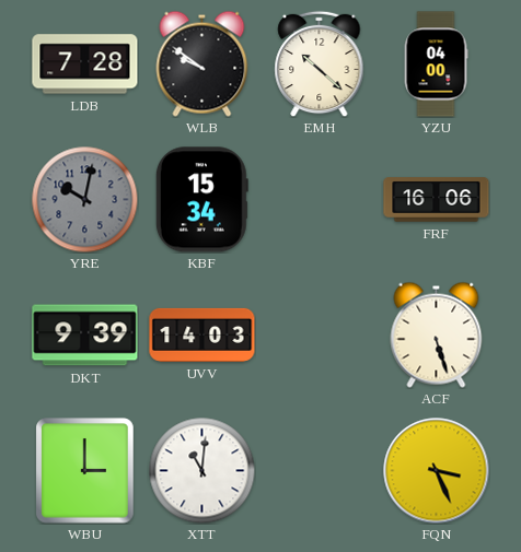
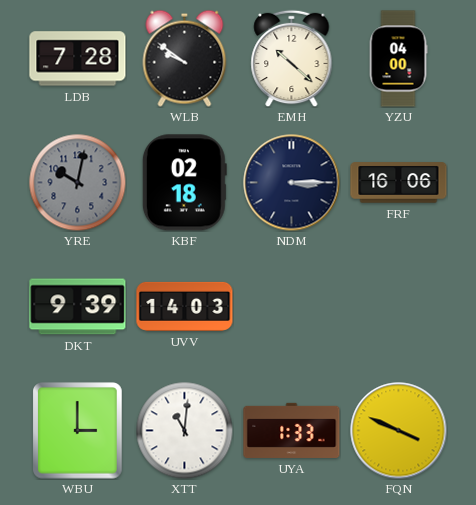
KBF: 15:34 -> 02:18 (184, 183)
NDM: none -> 3:15 (292, 183)
ACF: 5:27 -> none (437, 334)
UYA: none -> 1:33 (292, 430)
FQN: 3:26 -> 3:49 (399, 431)
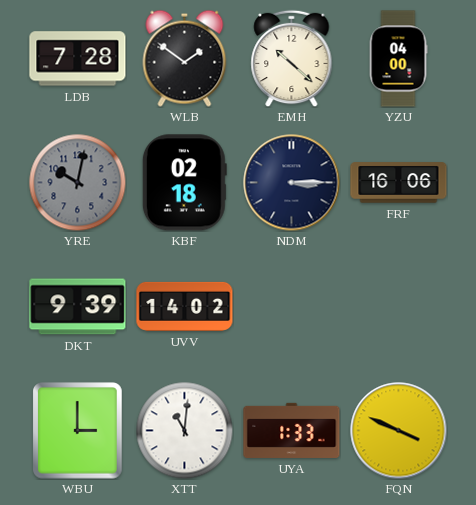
WLB: 9:51 -> 1:51 (185, 58)
UVV: 14:03 -> 14:02 (185, 306)
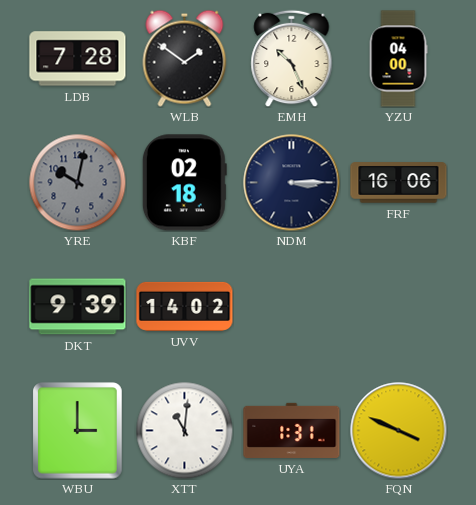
EMH: 10:22 -> 10:26 (292, 58)
UYA: 1:33 -> 1:31 (292, 430)
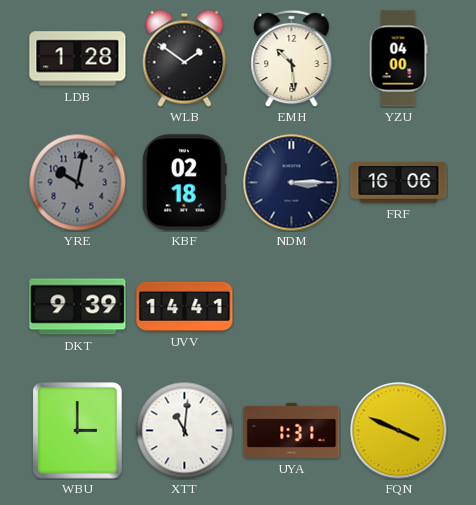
LDB: 7:28 -> 1:28 (78, 59)
EMH: 10:26 -> 10:29 (292, 58)
UVV: 14:02 -> 14:41 (185, 306)
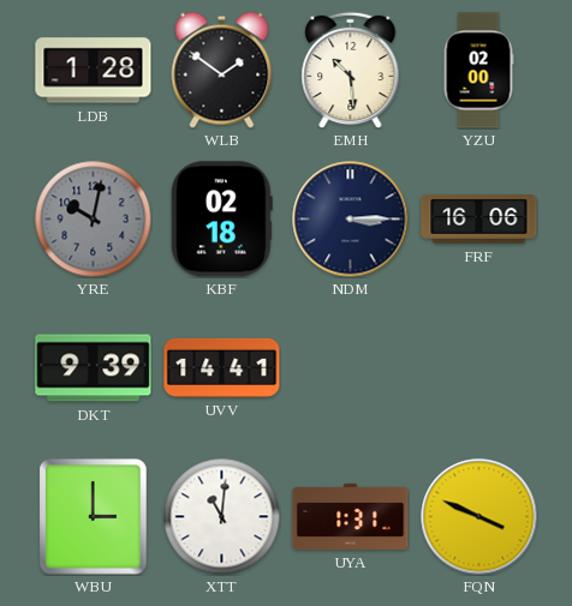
YZU: 04:00 -> 02:00 (478, 71)
